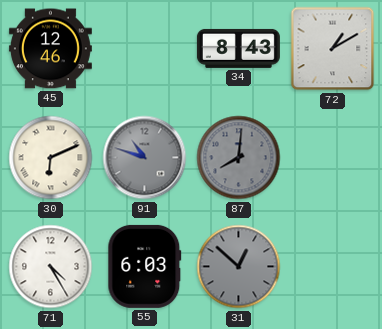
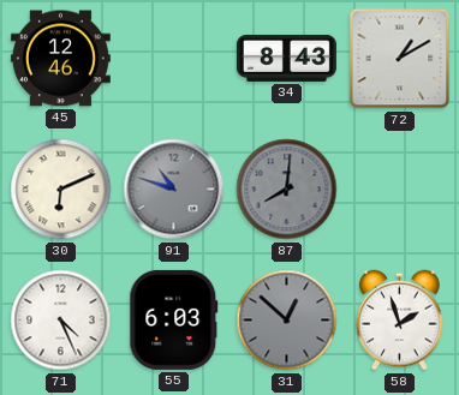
71: 4:25 -> 4:26 (61, 321)
58: none -> 1:57 (400, 321)
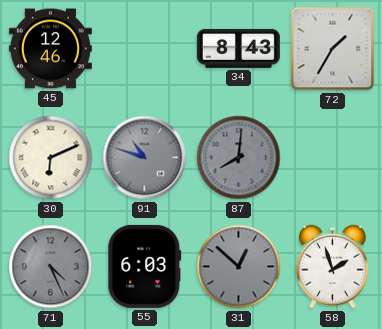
72: 1:10 -> 1:35 (333, 49)
71 dial: white -> grey (51, 267)
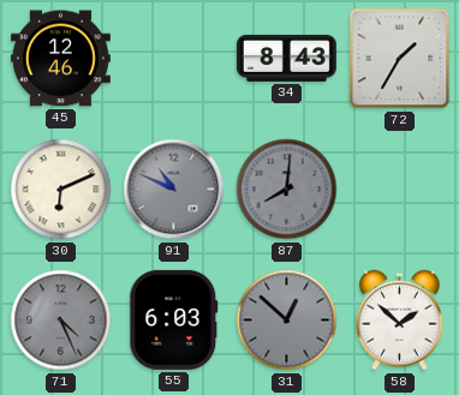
91: 10:48 -> 10:49 (174, 190)
58: 1:57 -> 1:52 (400, 321)
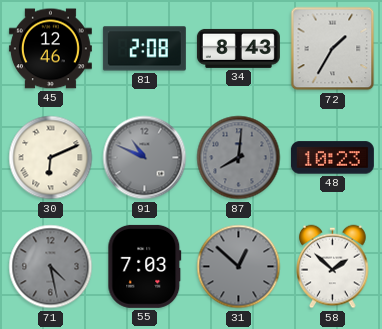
81: none -> 2:08 (144, 49)
48: none -> 10:23 (332, 158)
71: 4:26 -> 4:28 (51, 267)
55: 6:03 -> 7:03 (145, 266)
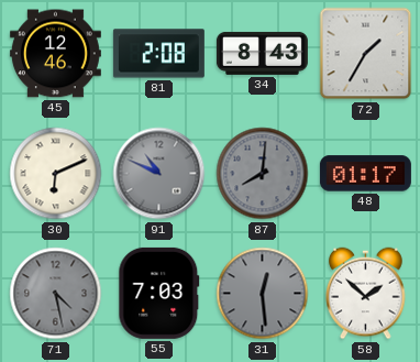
48: 10:23 -> 01:17 (365, 174)
31: 12:52 -> 12:29 (263, 294)
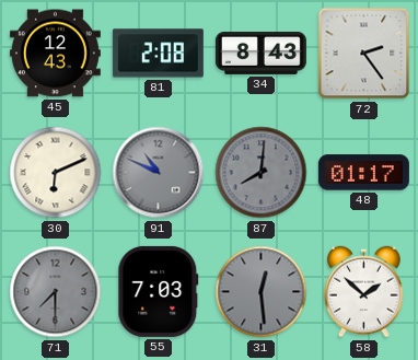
45: 12:46 -> 12:43 (55, 54)
72: 1:35 -> 2:24 (364, 54)
71: 4:28 -> 7:30 (56, 292)
